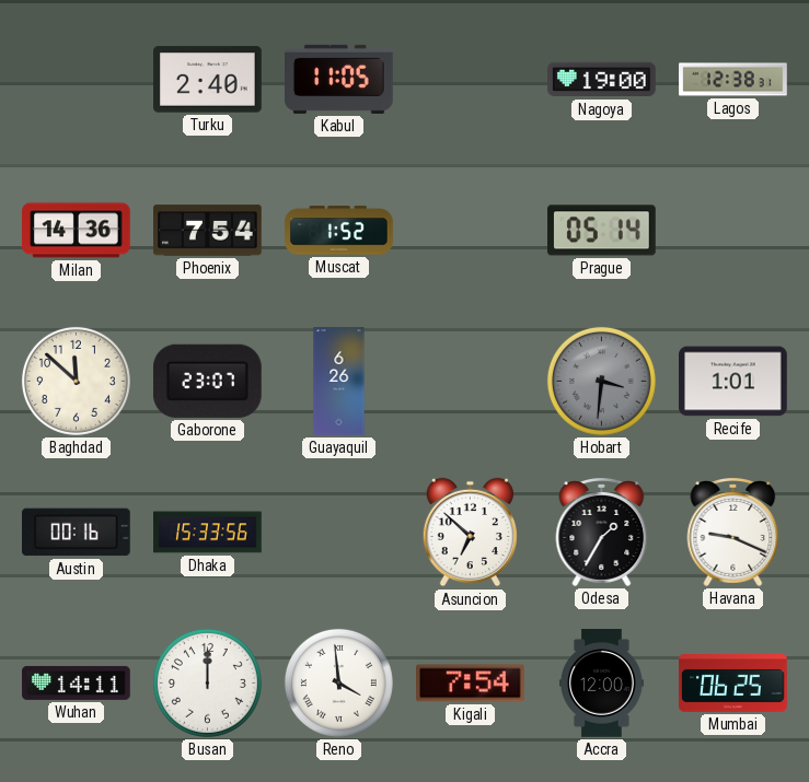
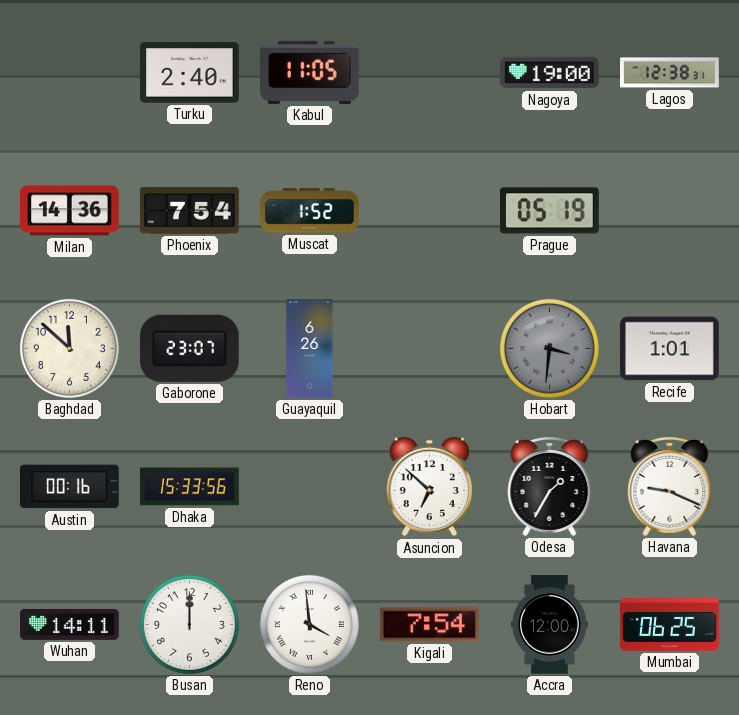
Prague: 05:14 -> 05:19 (550, 211)
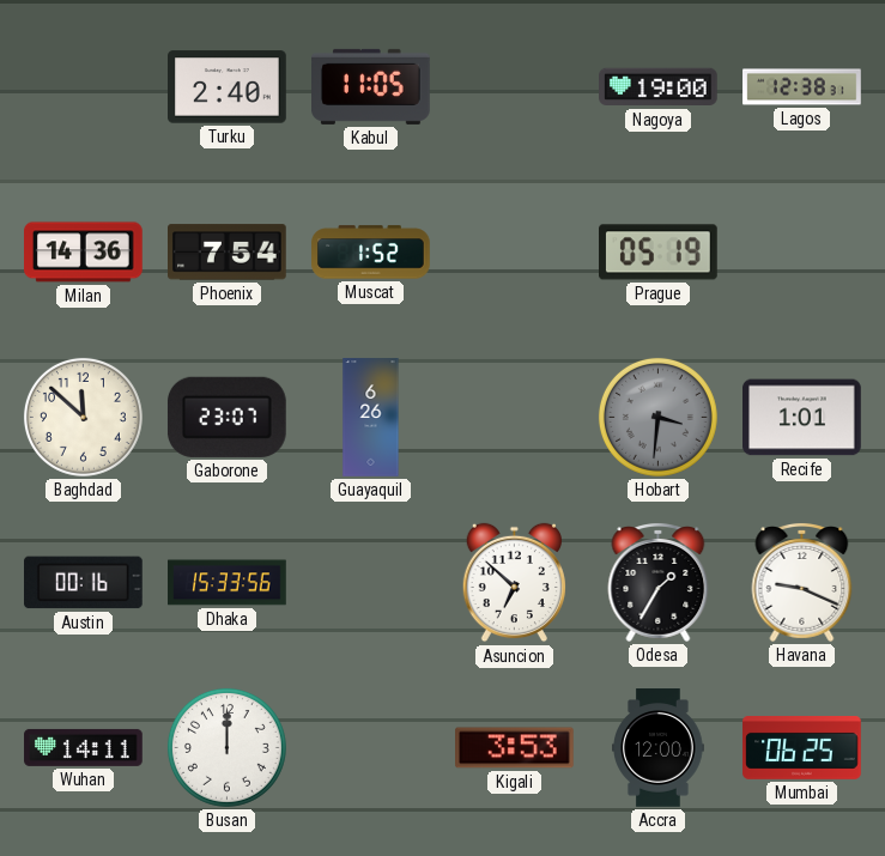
Reno: 3:59 -> none (309, 624)
Kigali: 7:54 -> 3:53 (515, 748)
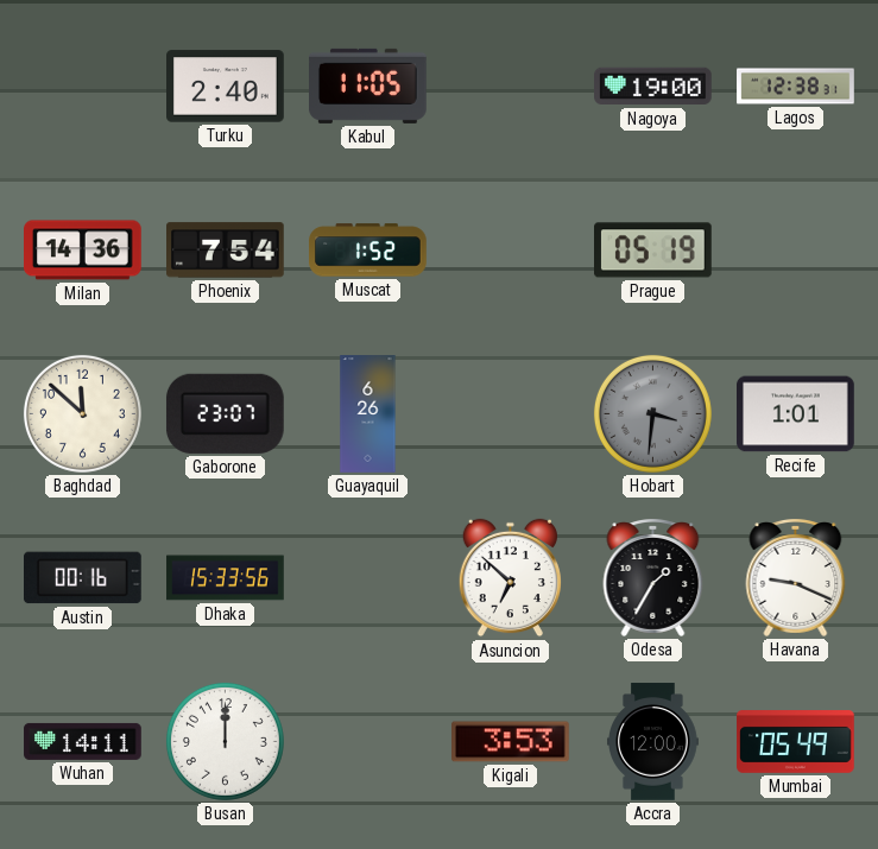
Mumbai: 06:25 -> 05:49 (796, 742)
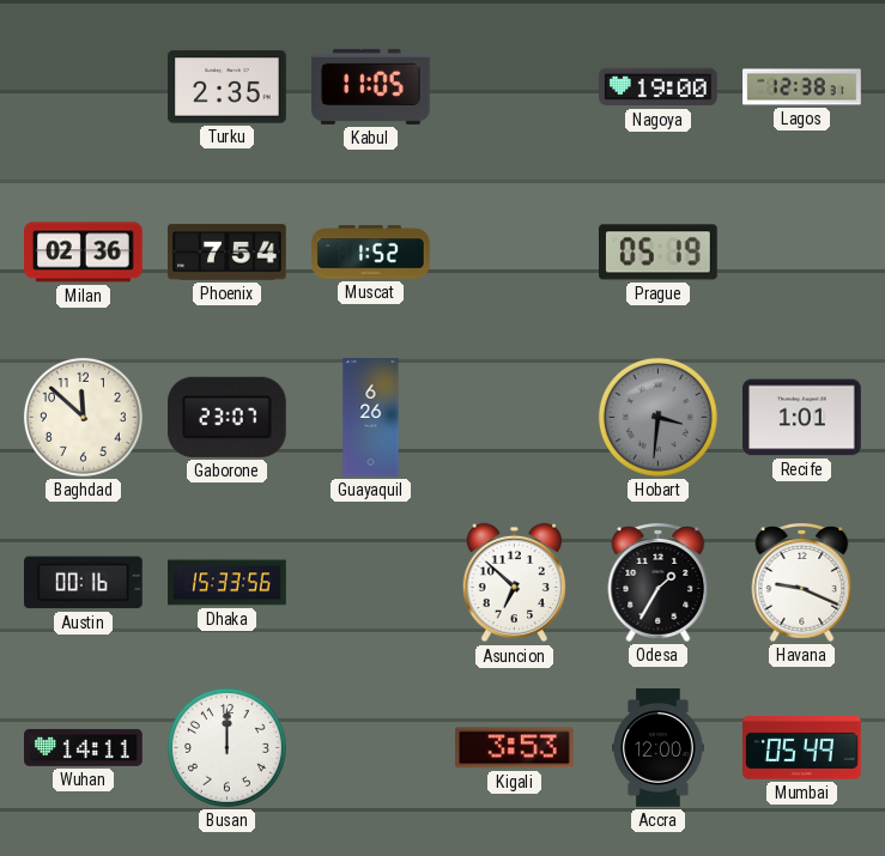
Turku: 2:40 -> 2:35 (228, 87)
Milan: 14:36 -> 02:36 (84, 253)
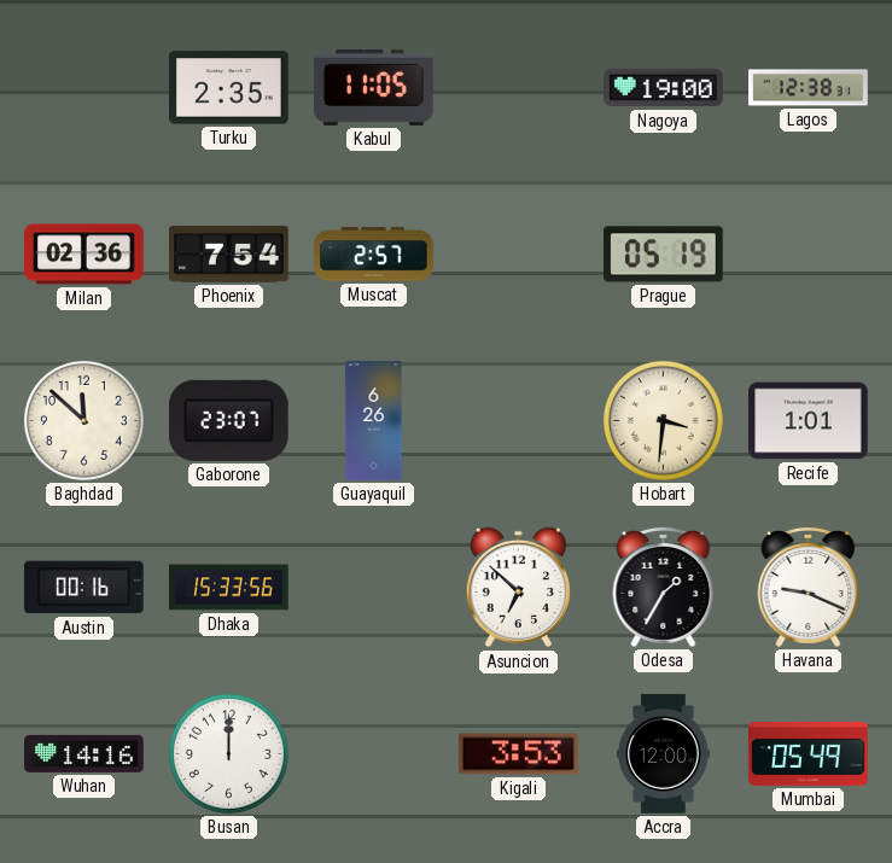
Muscat: 1:52 -> 2:57 (374, 255)
Hobart dial: grey -> cream (663, 420)
Wuhan: 14:11 -> 14:16 (84, 753)
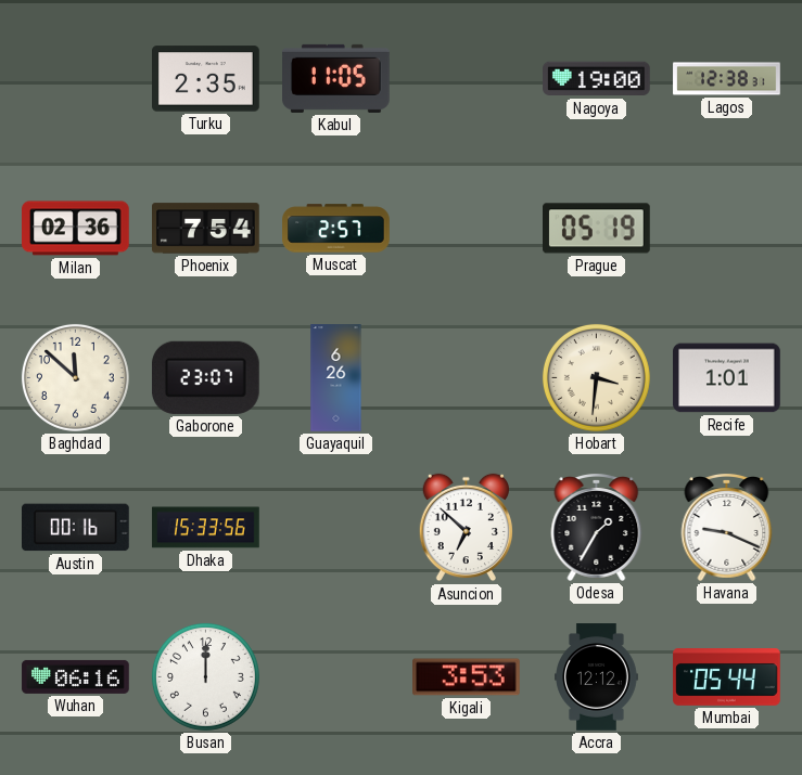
Wuhan: 14:16 -> 06:16 (76, 676)
Accra: 12:00 -> 12:12 (597, 677)
Mumbai: 05:49 -> 05:44 (727, 677)
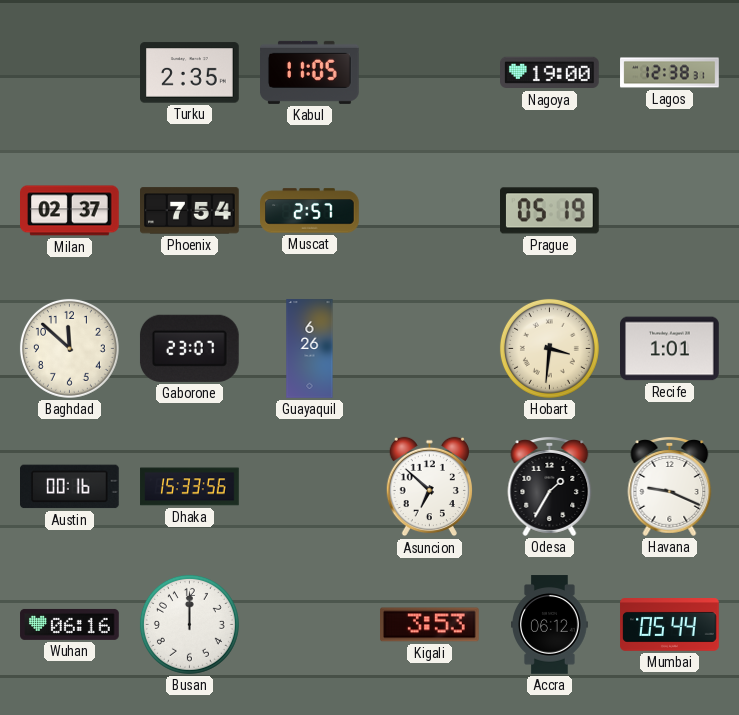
Milan: 02:36 -> 02:37 (70, 211)
Accra: 12:12 -> 06:12 (550, 625)
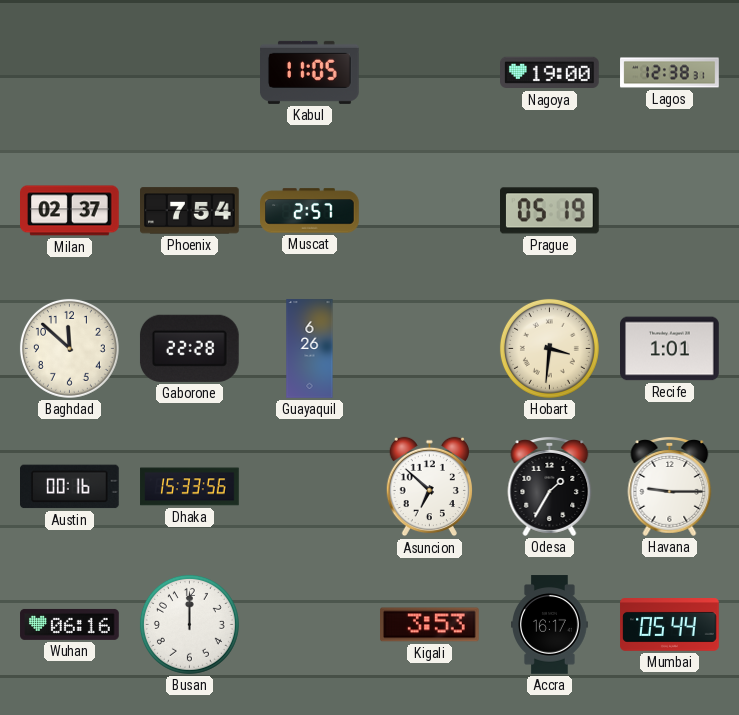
Turku: 2:35 -> none (190, 73)
Gaborone: 23:07 -> 22:28 (189, 348)
Havana: 9:19 -> 9:15 (670, 487)
Accra: 06:12 -> 16:17 (550, 625)
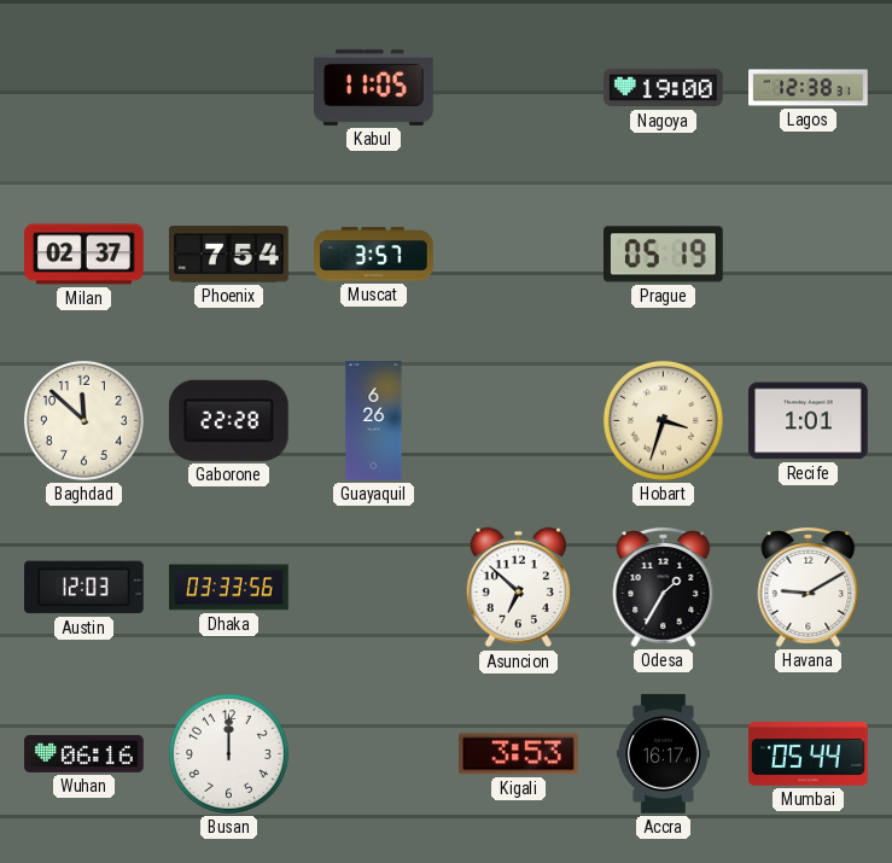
Muscat: 2:57 -> 3:57 (374, 255)
Hobart: 3:31 -> 3:33 (663, 420)
Austin: 00:16 -> 12:03 (84, 588)
Dhaka: 15:33 -> 03:33 (229, 588)
Havana: 9:15 -> 9:10 (809, 588)
